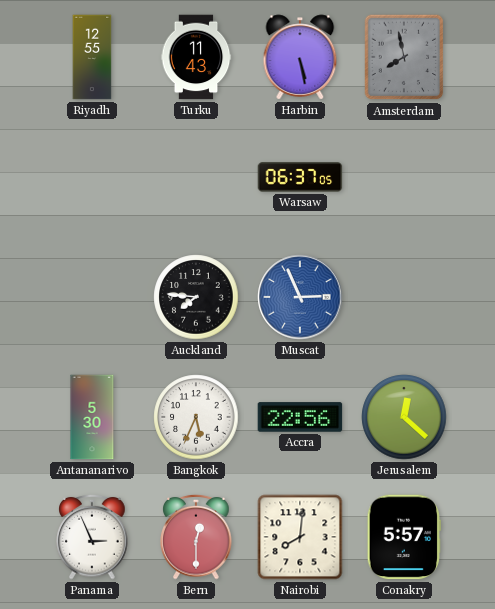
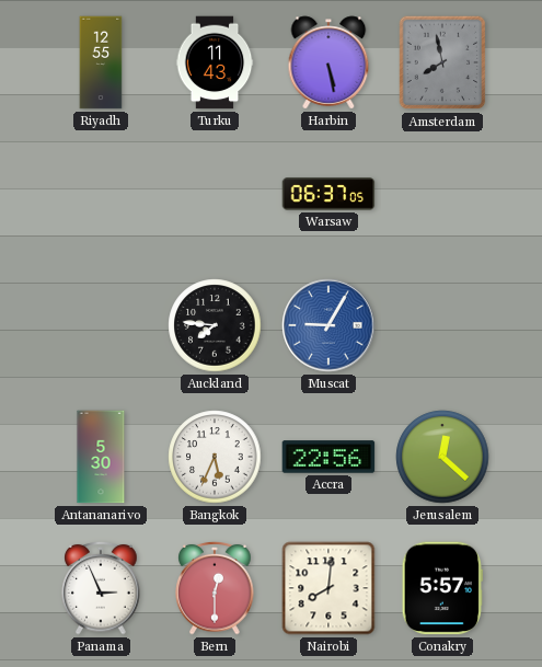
Muscat: 2:56 -> 9:05 (328, 325)
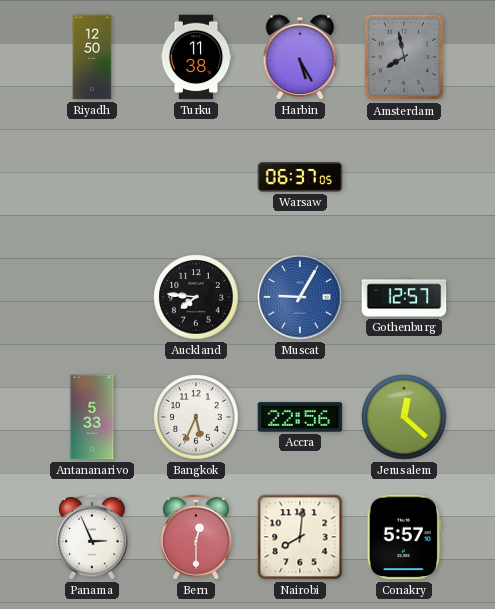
Riyadh: 12:55 -> 12:50 (92, 57)
Turku: 11:43 -> 11:38 (196, 57)
Harbin: 5:28 -> 5:25 (300, 57)
Gothenburg: none -> 12:57 (404, 297)
Antananarivo: 5:30 -> 5:33 (92, 417)
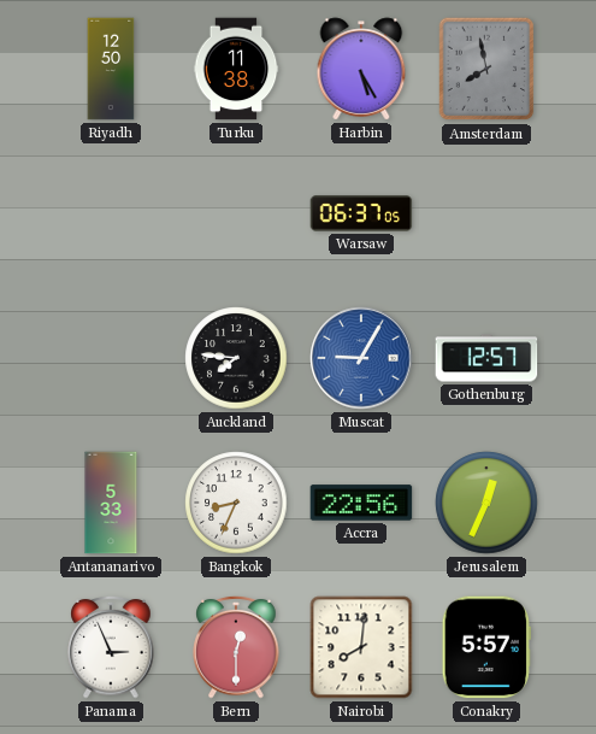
Bangkok: 5:34 -> 8:34 (236, 503)
Jerusalem: 12:22 -> 12:34 (486, 503)
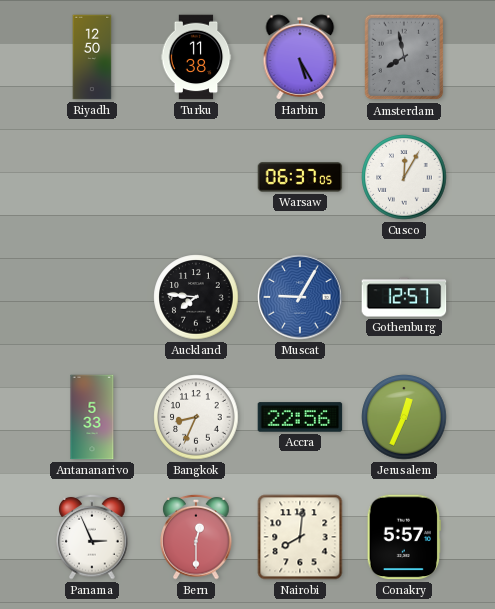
Cusco: none -> 12:05 (404, 177)
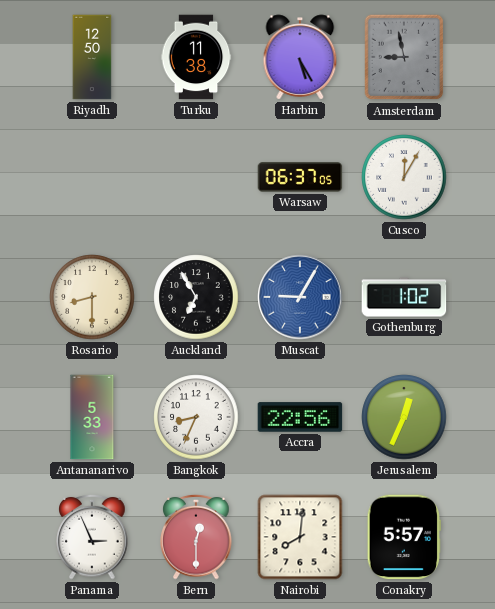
Amsterdam: 7:58 -> 8:58 (404, 57)
Rosario: none -> 8:30 (92, 297)
Auckland: 7:46 -> 6:55 (196, 297)
Gothenburg: 12:57 -> 1:02 (404, 297)
